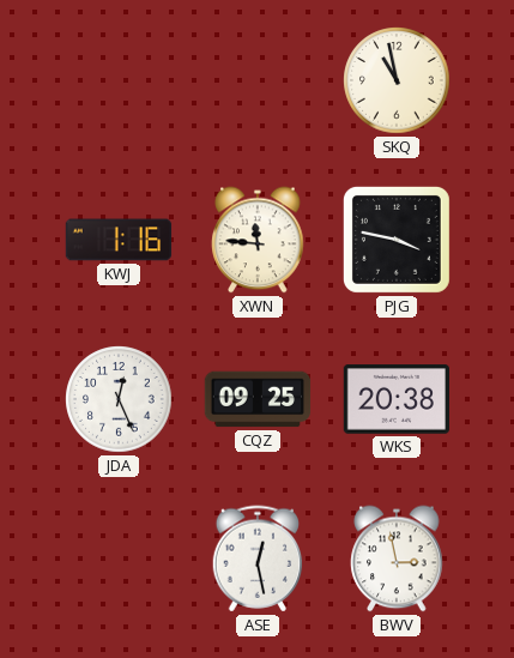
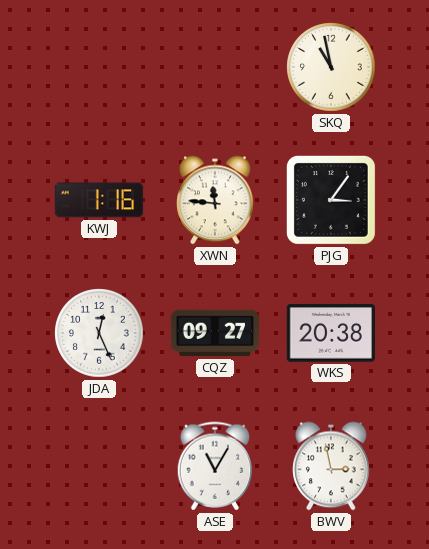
PJG: 3:47 -> 3:06 (331, 200)
CQZ: 09:25 -> 09:27 (215, 333)
ASE: 12:28 -> 11:05 (215, 466)
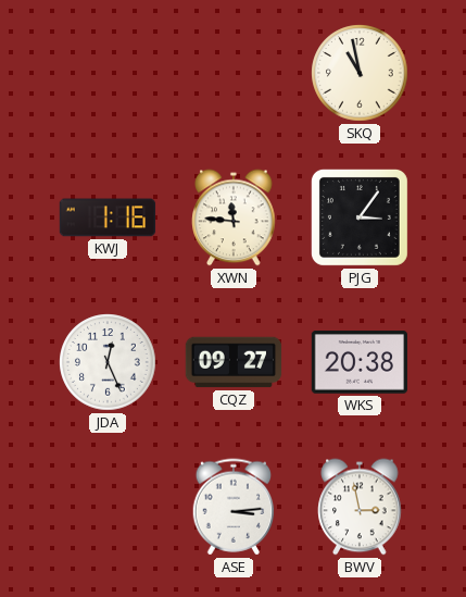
ASE: 11:05 -> 3:14 (234, 507)
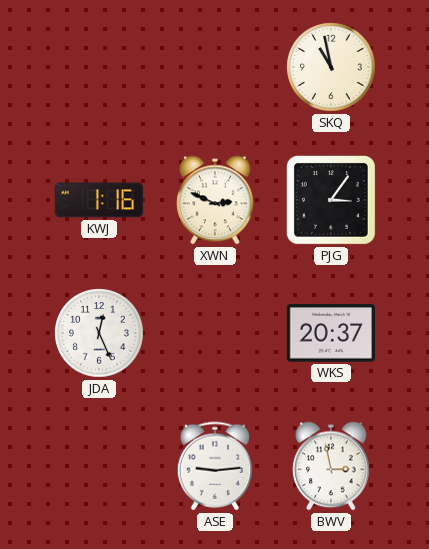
XWN: 11:46 -> 2:49 (215, 200)
CQZ: 09:27 -> none (234, 362)
WKS: 20:38 -> 20:37 (330, 333)
ASE: 3:14 -> 9:14 (215, 466)
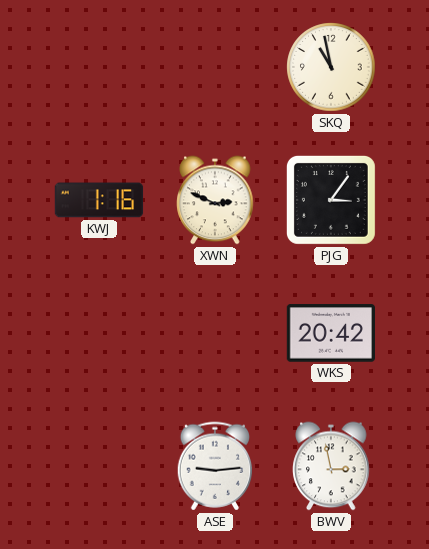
JDA: 12:26 -> none (99, 333)
WKS: 20:37 -> 20:42 (330, 333)
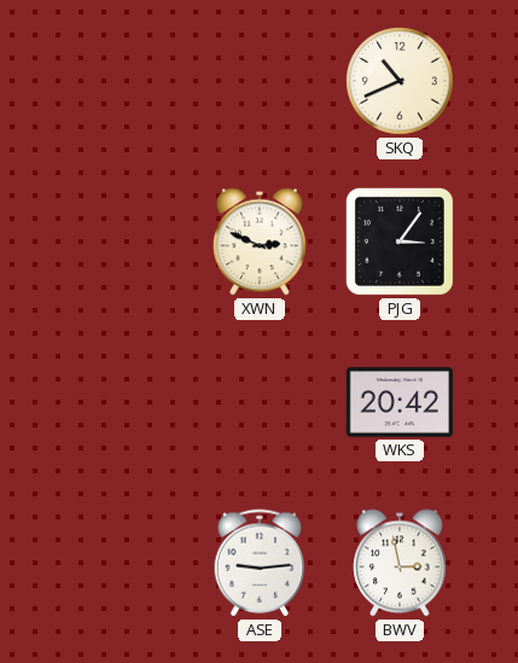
SKQ: 10:58 -> 10:41 (400, 81)
KWJ: 1:16 -> none (99, 200)
